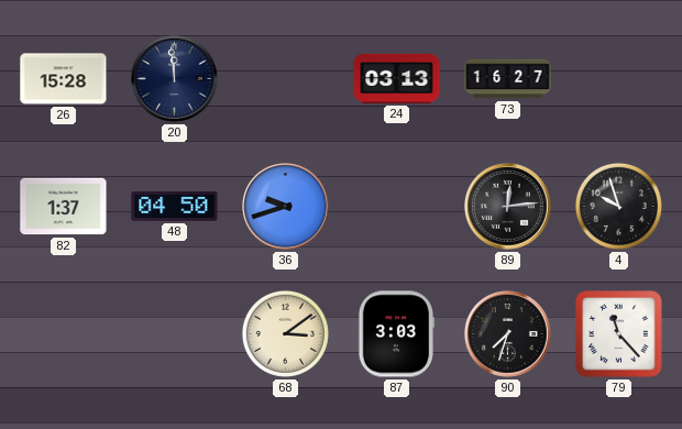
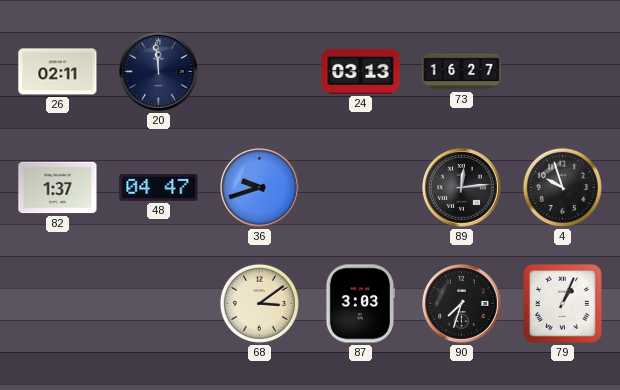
26: 15:28 -> 02:11 (58, 72)
48: 04:50 -> 04:47 (159, 188)
79: 11:23 -> 1:04 (563, 304)
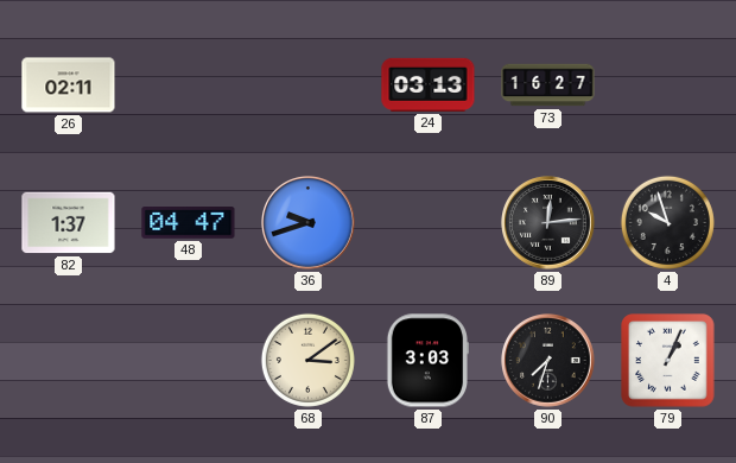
20: 11:59 -> none (159, 72)
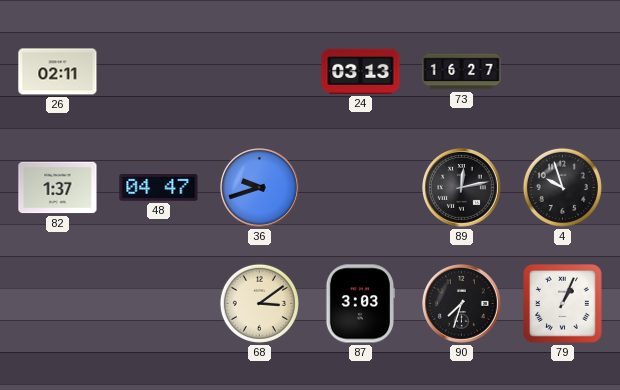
89: 12:14 -> 12:13 (462, 188)
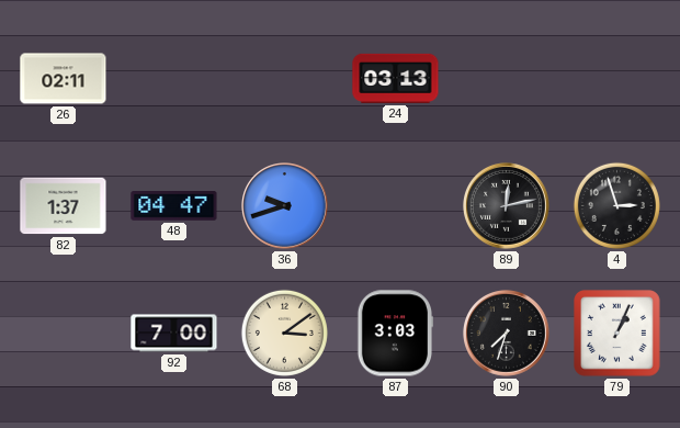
73: 16:27 -> none (462, 72)
4: 9:57 -> 2:57 (616, 205)
92: none -> 7:00 (174, 334)
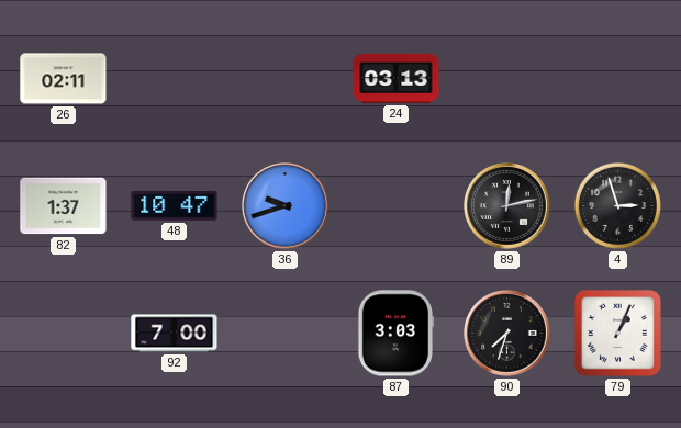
48: 04:47 -> 10:47 (175, 206)
68: 3:09 -> none (284, 333)
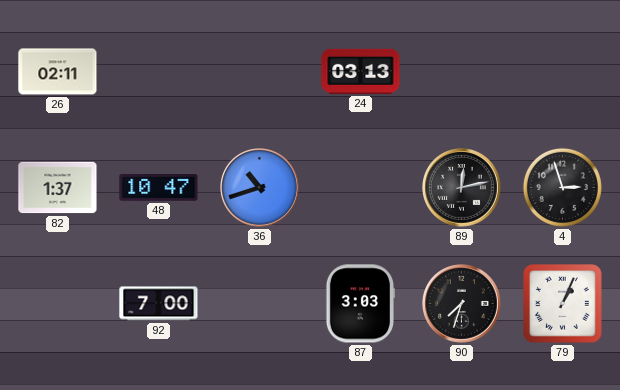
36: 9:42 -> 10:42 (260, 188)
